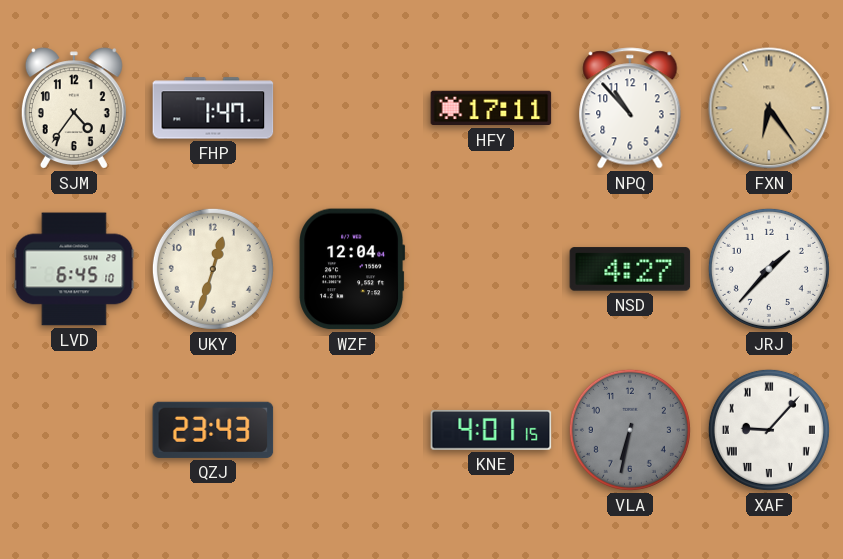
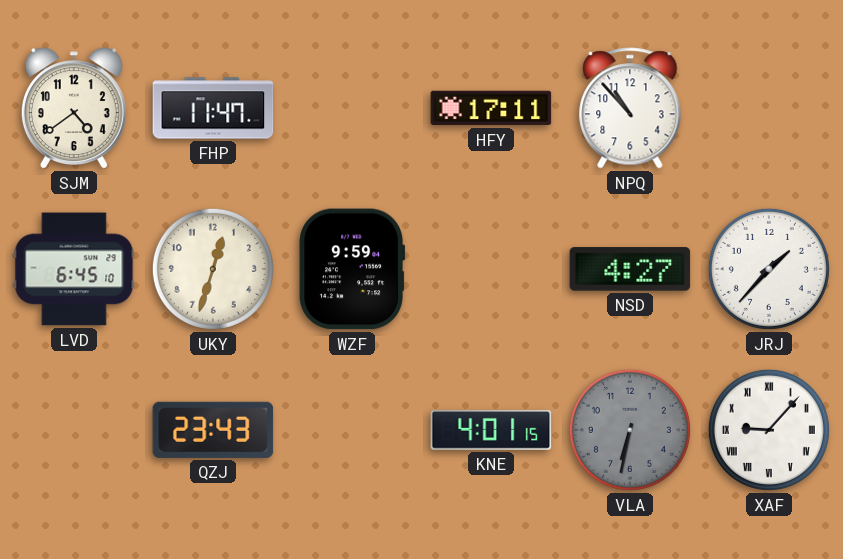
SJM: 4:36 -> 4:39 (74, 108)
FHP: 1:47 -> 11:47 (213, 108)
FXN: 6:24 -> none (769, 108)
WZF: 12:04 -> 9:59 (352, 269)
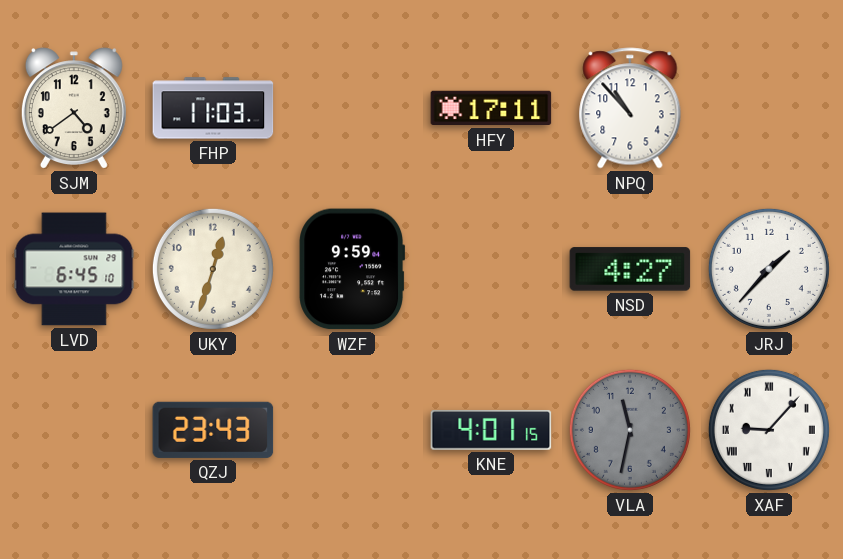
FHP: 11:47 -> 11:03 (213, 108)
VLA: 6:32 -> 11:32 (630, 430)
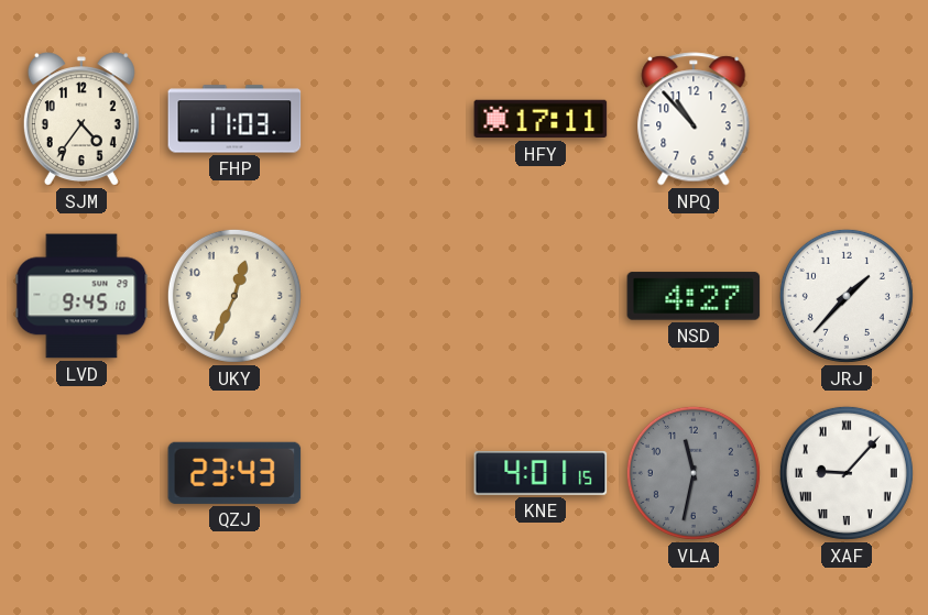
SJM: 4:39 -> 4:36 (81, 119)
LVD: 6:45 -> 9:45 (81, 296)
UKY: 12:33 -> 12:34 (234, 296)
WZF: 9:59 -> none (352, 269)
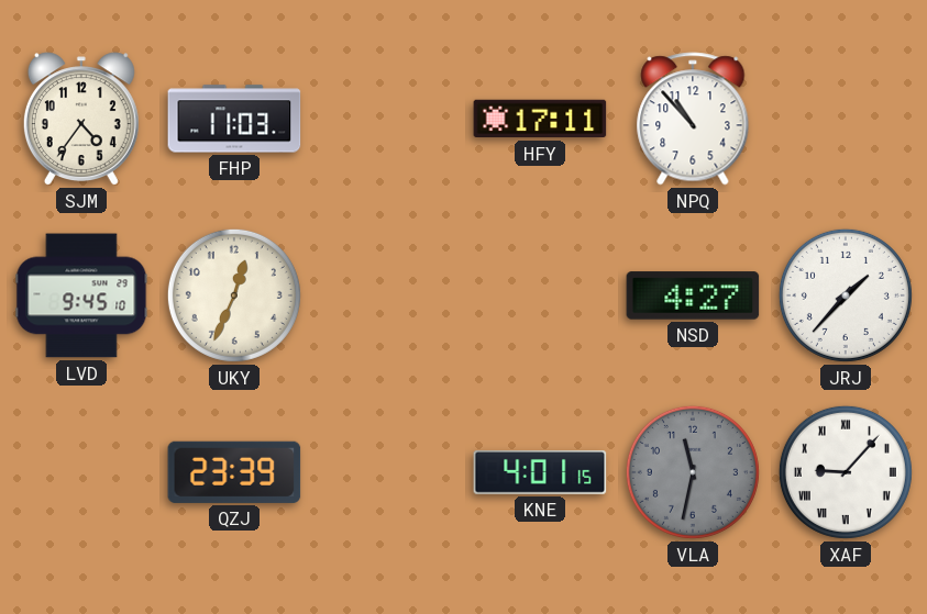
QZJ: 23:43 -> 23:39 (234, 472)
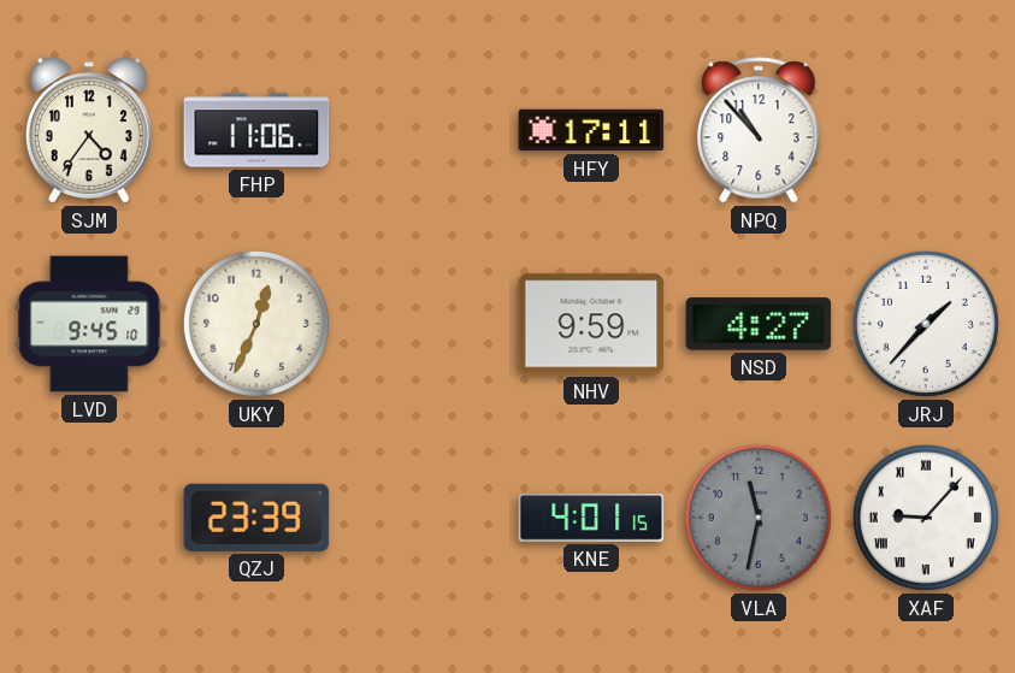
FHP: 11:03 -> 11:06 (256, 130)
NHV: none -> 9:59 (591, 324)
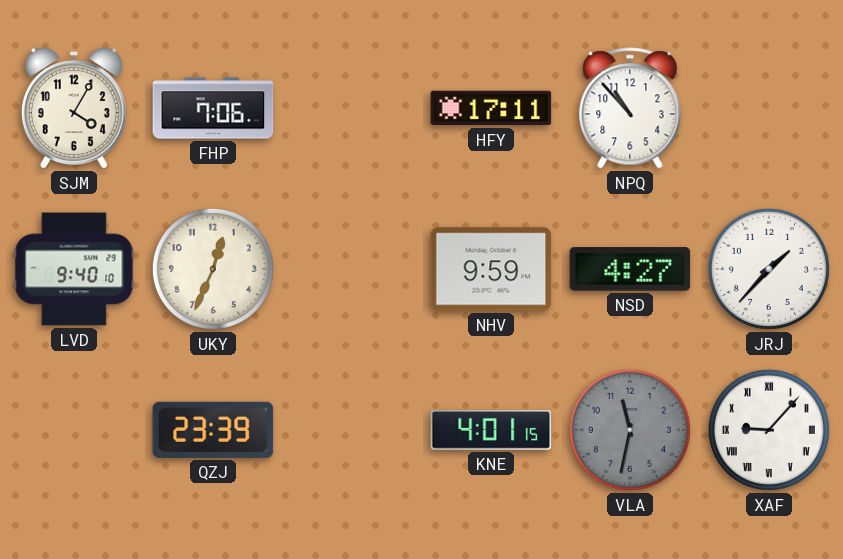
SJM: 4:36 -> 4:05 (74, 108)
FHP: 11:06 -> 7:06 (213, 108)
LVD: 9:45 -> 9:40 (74, 269)
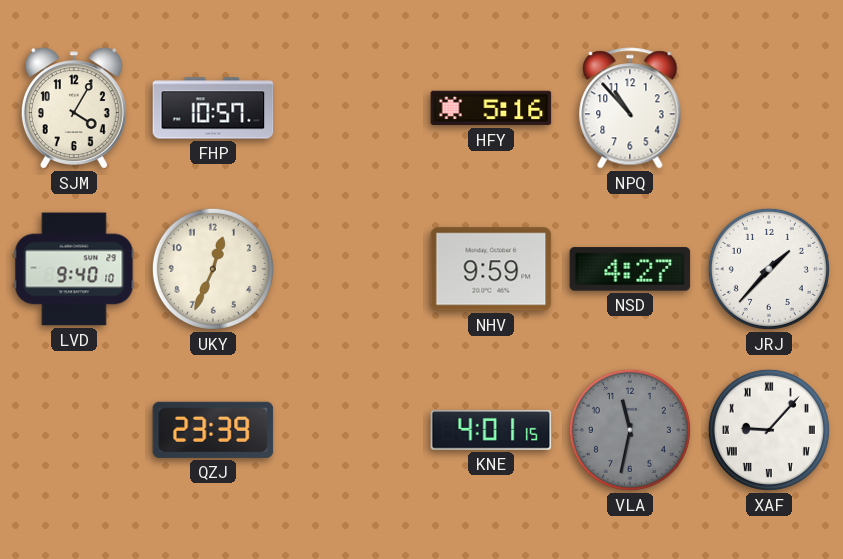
FHP: 7:06 -> 10:57 (213, 108)
HFY: 17:11 -> 5:16 (491, 108)
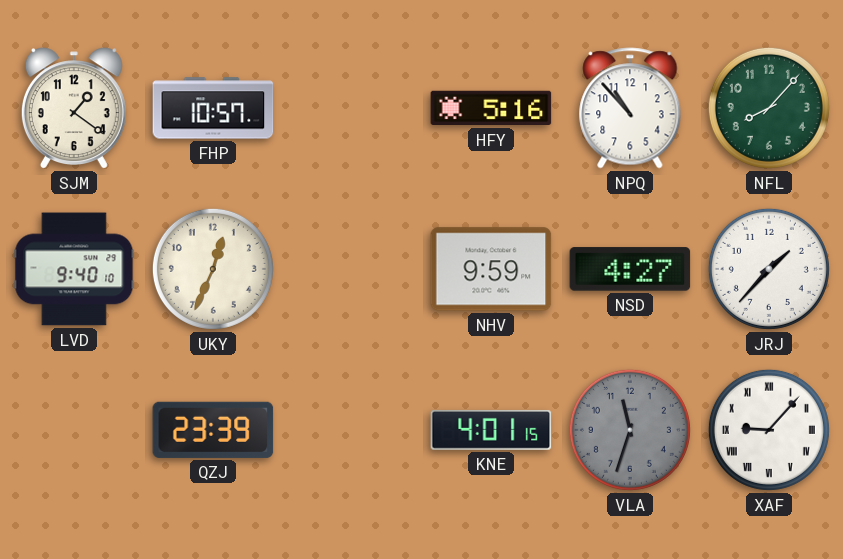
SJM: 4:05 -> 1:21 (74, 108)
NFL: none -> 8:07 (769, 108)
VLA: 11:32 -> 11:33 (630, 430)
